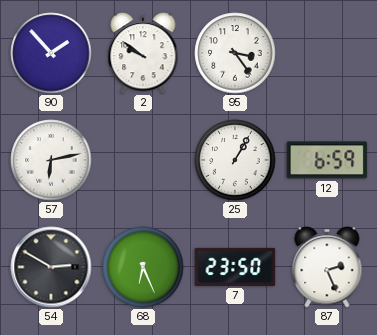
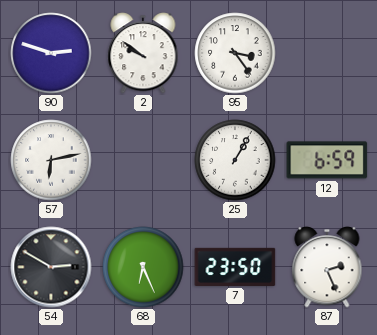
90: 1:53 -> 2:48 (51, 53)
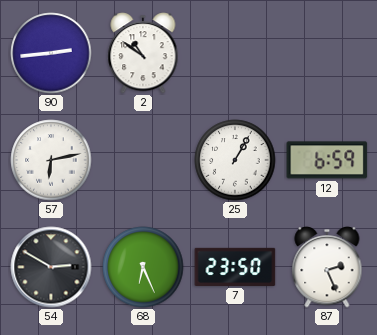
90: 2:48 -> 2:44 (51, 53)
2: 9:51 -> 10:51 (143, 53)
95: 3:24 -> none (235, 53)
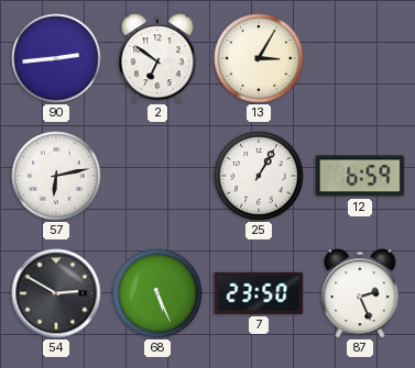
2: 10:51 -> 6:51 (157, 58)
13: none -> 3:05 (259, 58)
68: 6:26 -> 5:26 (157, 293)
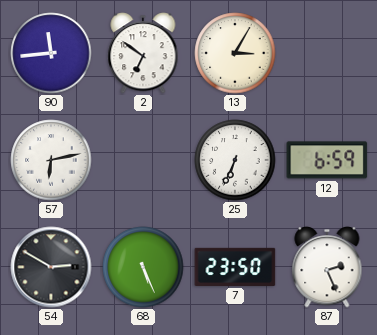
90: 2:44 -> 11:44 (51, 53)
25: 1:05 -> 6:34 (235, 160)
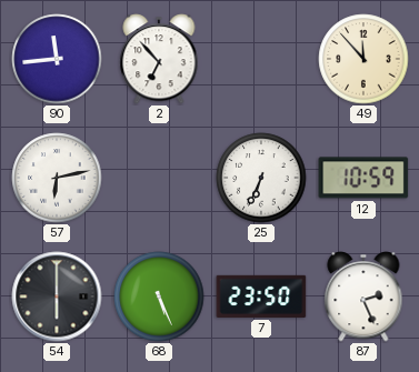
2: 6:51 -> 6:53 (159, 59)
13: 3:05 -> none (235, 53)
49: none -> 11:53 (363, 59)
12: 6:59 -> 10:59 (363, 178)
54: 2:50 -> 6:00 (57, 296)
